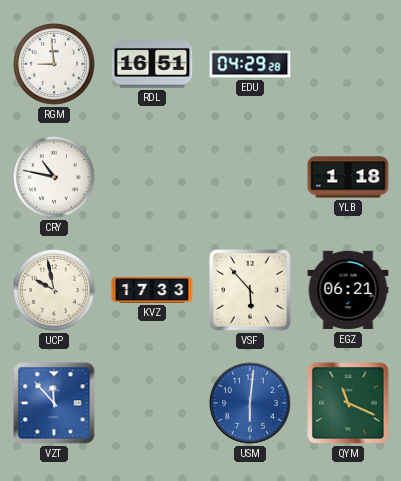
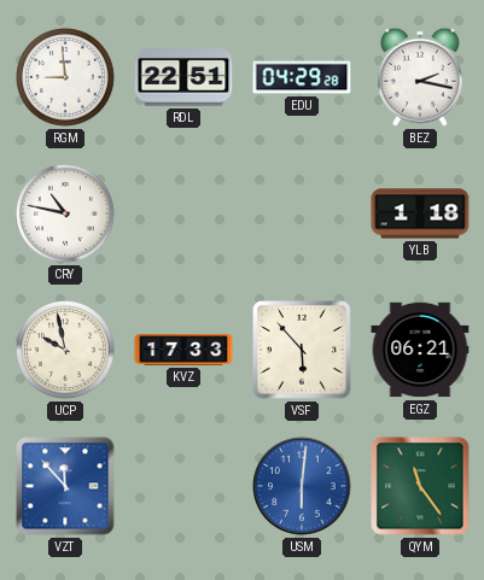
RDL: 16:51 -> 22:51 (183, 77)
BEZ: none -> 2:17 (420, 77)
QYM: 11:19 -> 11:24 (420, 486)
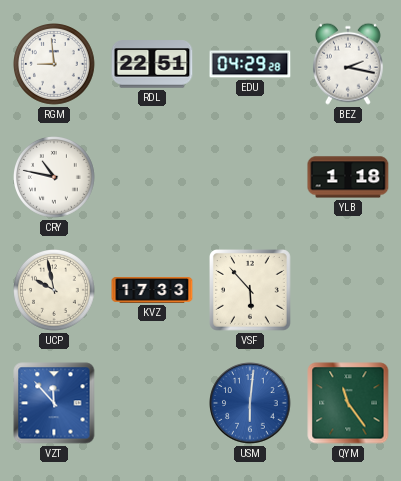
EGZ: 06:21 -> none (420, 350)
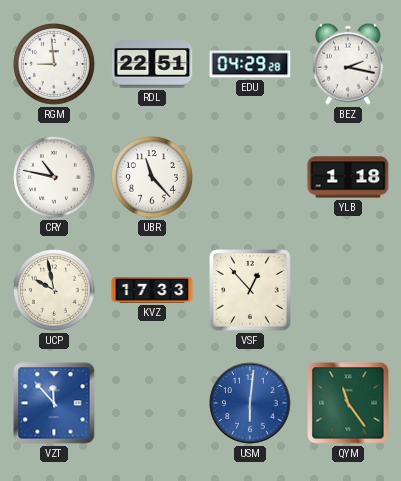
UBR: none -> 11:23 (153, 178)
VSF: 5:53 -> 12:53 (251, 291)
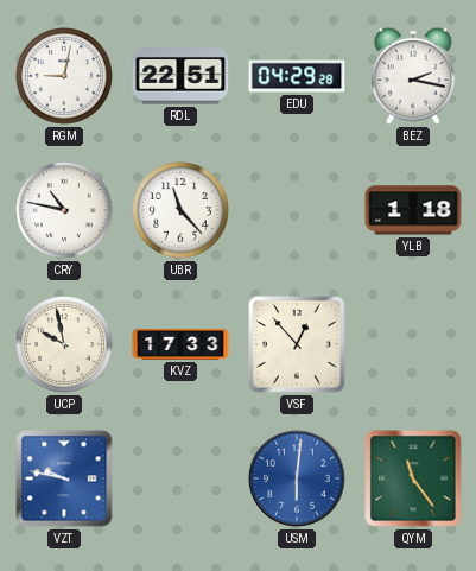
RGM: 8:59 -> 9:02 (65, 77)
VZT: 11:53 -> 9:47 (64, 478)
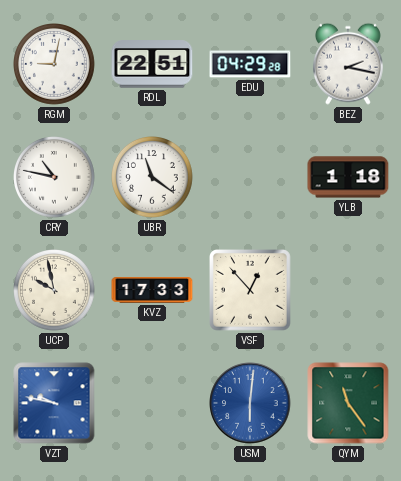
UBR: 11:23 -> 11:21 (153, 178)
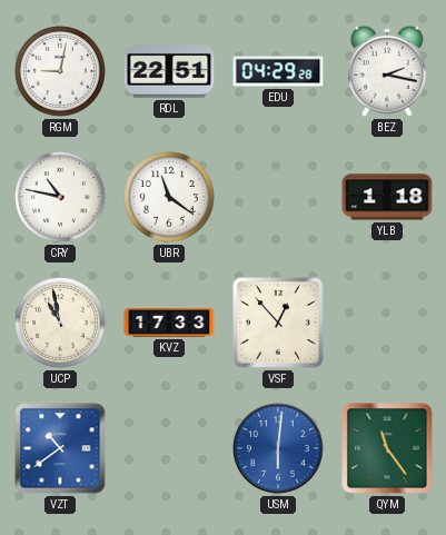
UCP: 9:58 -> 10:58 (61, 324)
VZT: 9:47 -> 10:39 (60, 448)
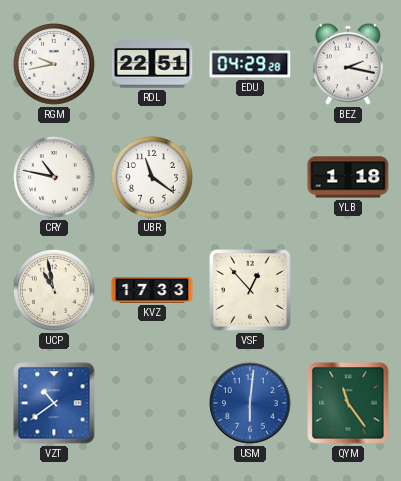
RGM: 9:02 -> 9:43 (55, 65)
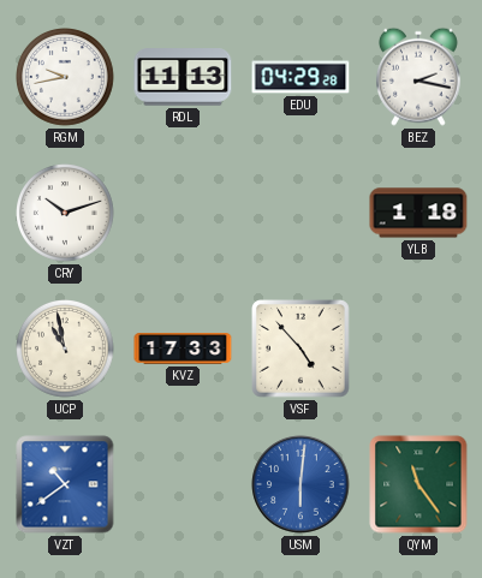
RDL: 22:51 -> 11:13 (183, 77)
CRY: 10:47 -> 10:12 (66, 214)
UBR: 11:21 -> none (153, 178)
VSF: 12:53 -> 4:53 (302, 350)
